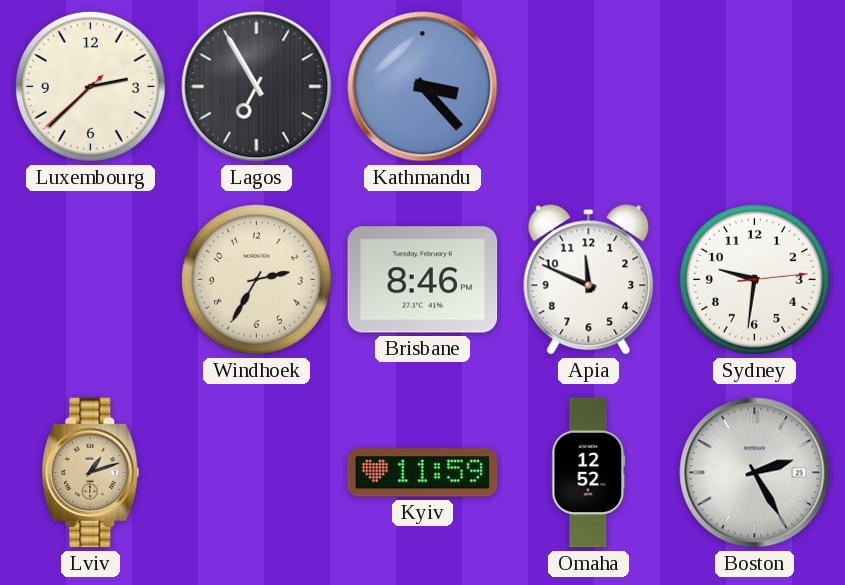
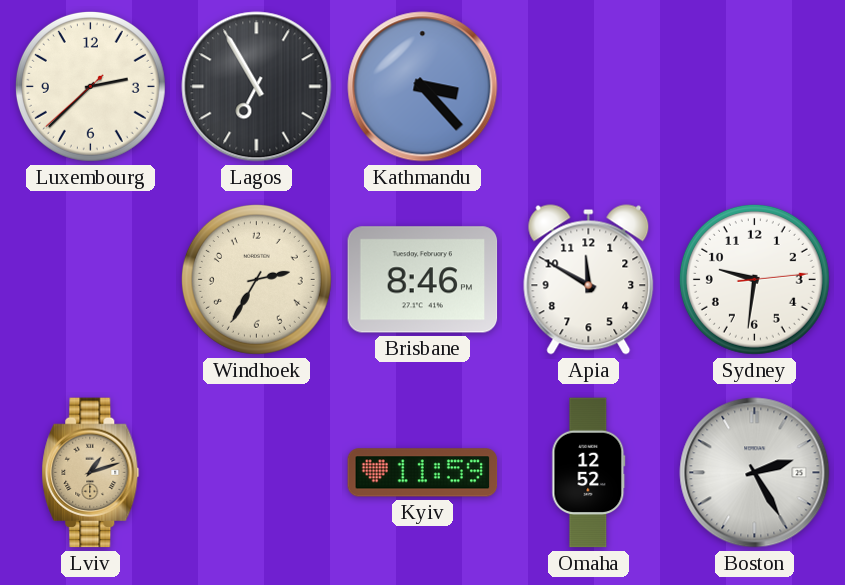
Apia: 11:49 -> 11:50 (589, 280)
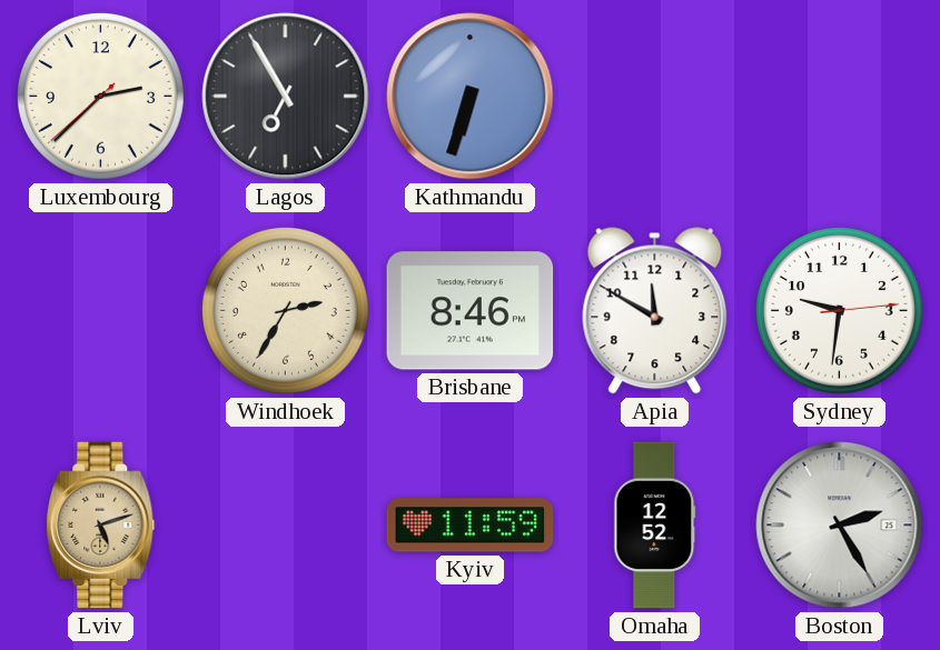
Kathmandu: 3:23 -> 6:33 (471, 97)
Lviv: 1:12 -> 5:12 (101, 526)
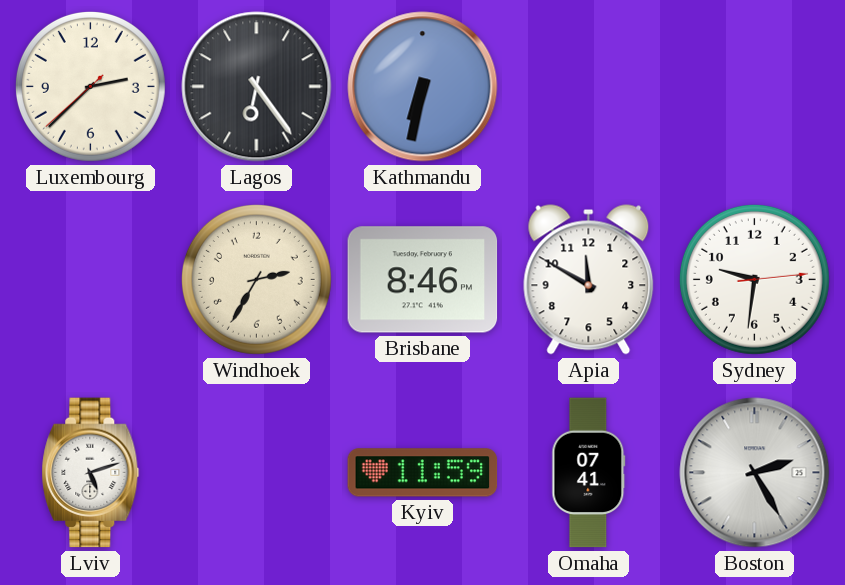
Lagos: 6:55 -> 6:24 (257, 87)
Kathmandu: 6:33 -> 6:32 (423, 87)
Lviv dial: champagne -> white (91, 473)
Omaha: 12:52 -> 07:41 (589, 473)
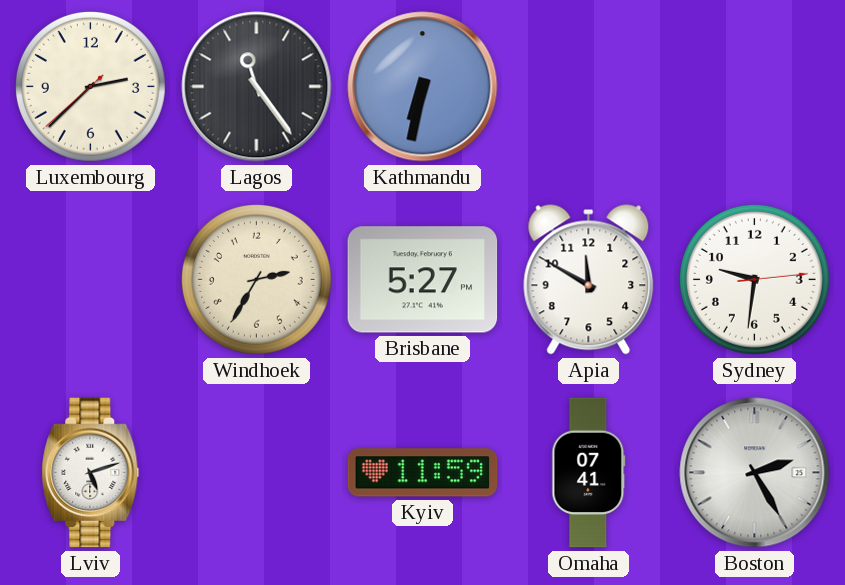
Lagos: 6:24 -> 11:24 (257, 87)
Brisbane: 8:46 -> 5:27 (423, 280)
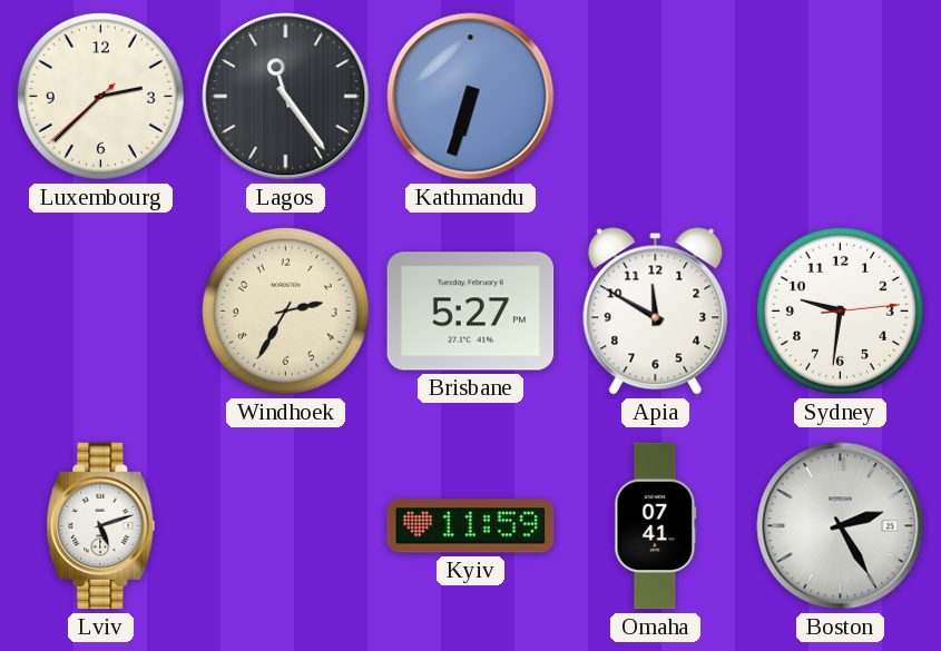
Kathmandu: 6:32 -> 6:33 (471, 97)
